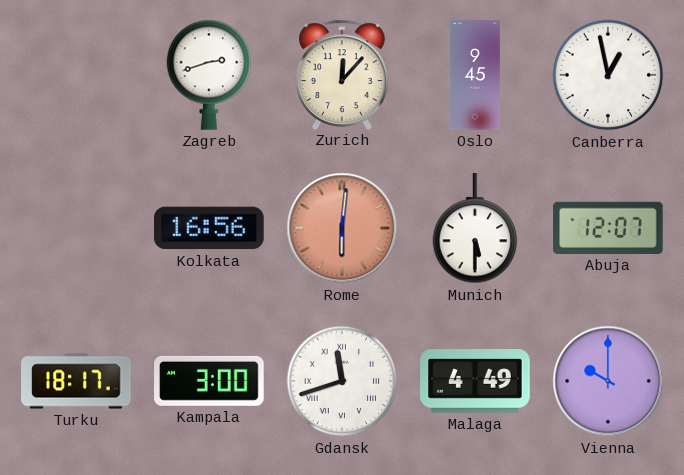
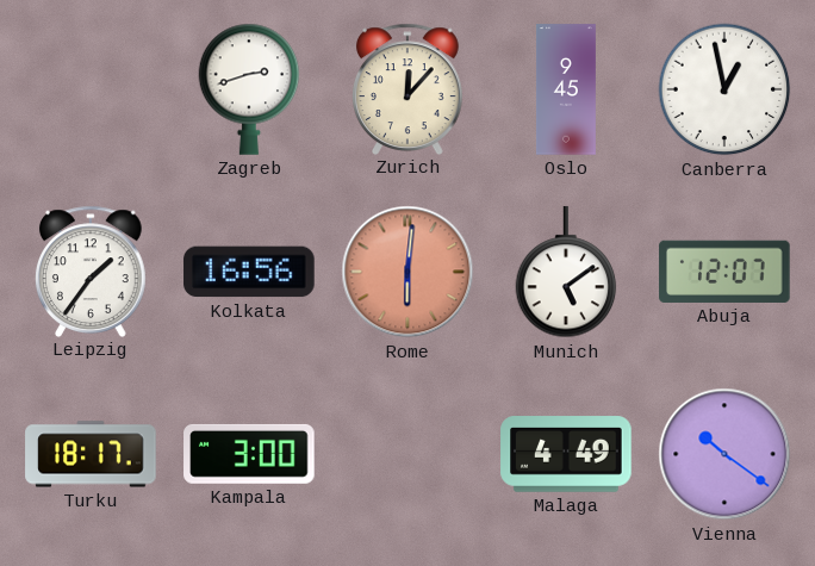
Leipzig: none -> 1:36 (92, 270)
Munich: 5:30 -> 5:09 (566, 273)
Gdansk: 11:42 -> none (342, 381)
Vienna: 10:00 -> 10:21 (724, 454)
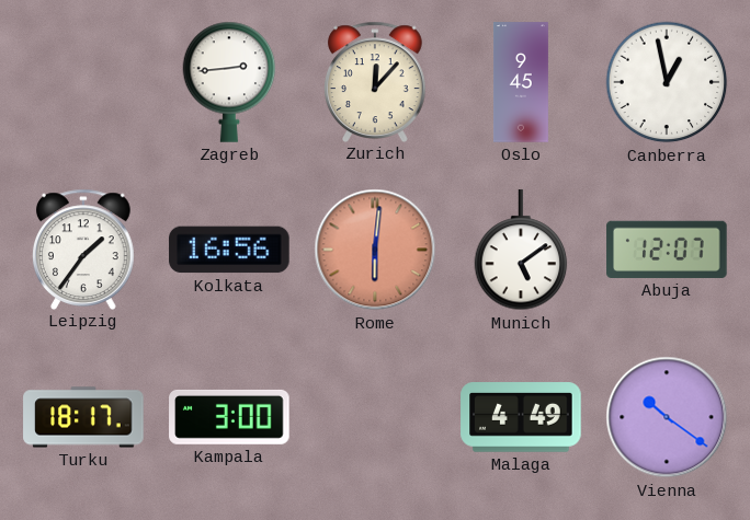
Zagreb: 2:42 -> 2:44 (229, 82)
